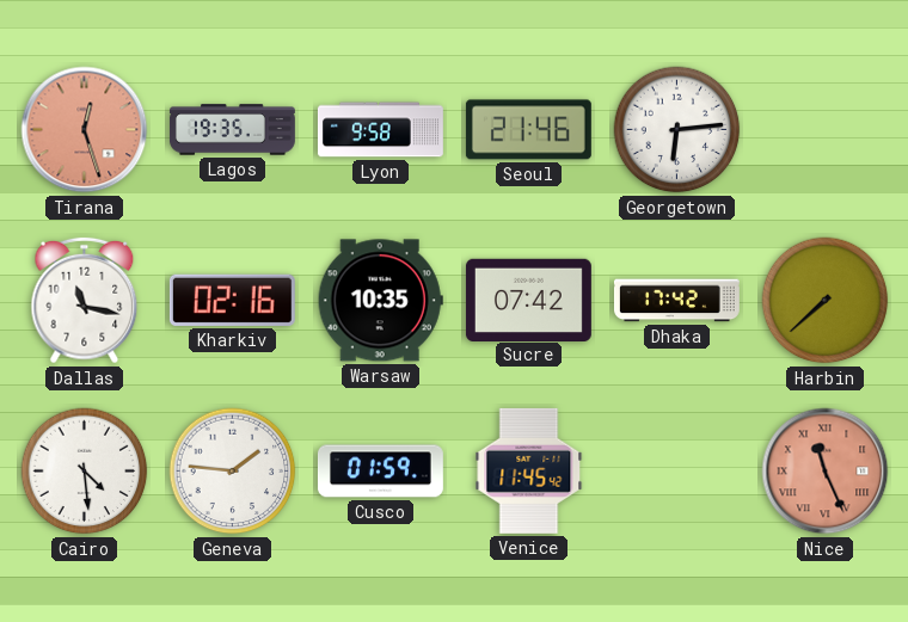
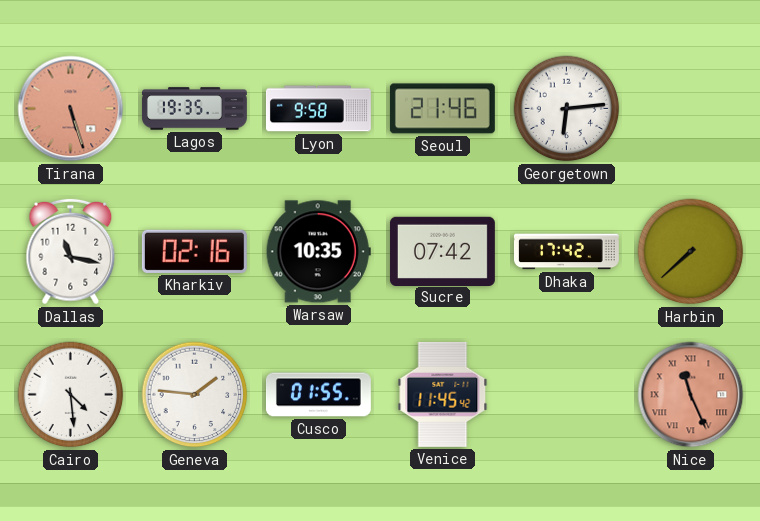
Tirana: 12:27 -> 5:27 (71, 109)
Cusco: 01:59 -> 01:55 (318, 395)
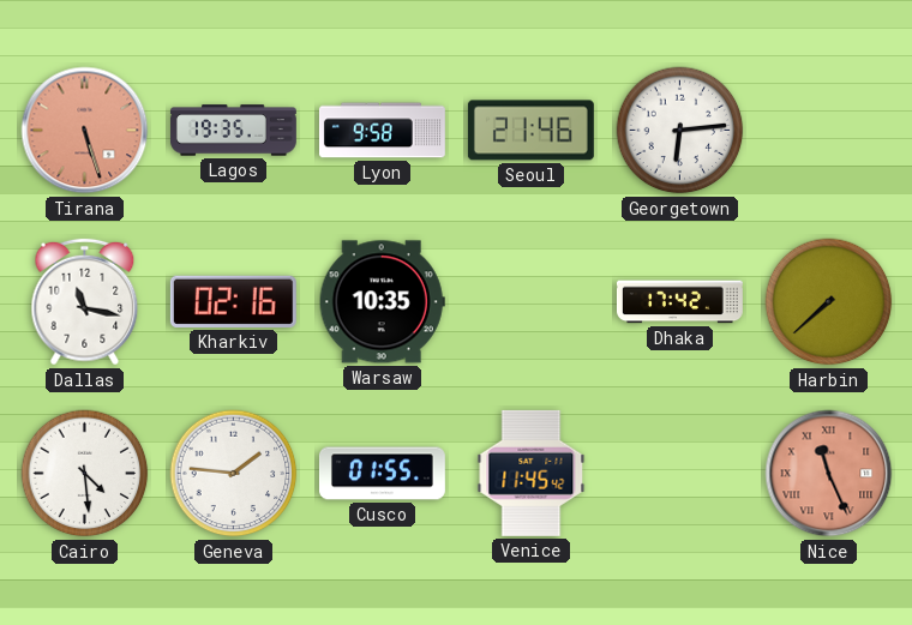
Sucre: 07:42 -> none (442, 251)
